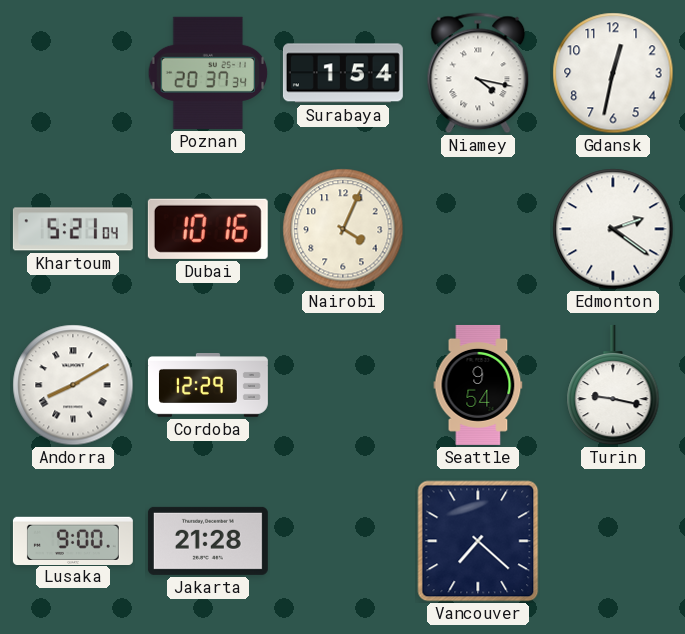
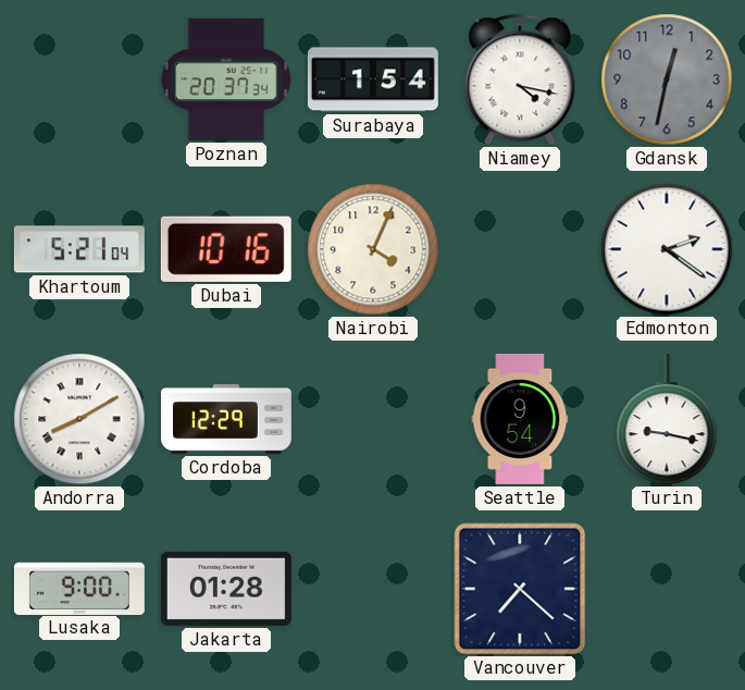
Gdansk dial: white -> grey (667, 79)
Jakarta: 21:28 -> 01:28 (226, 589)
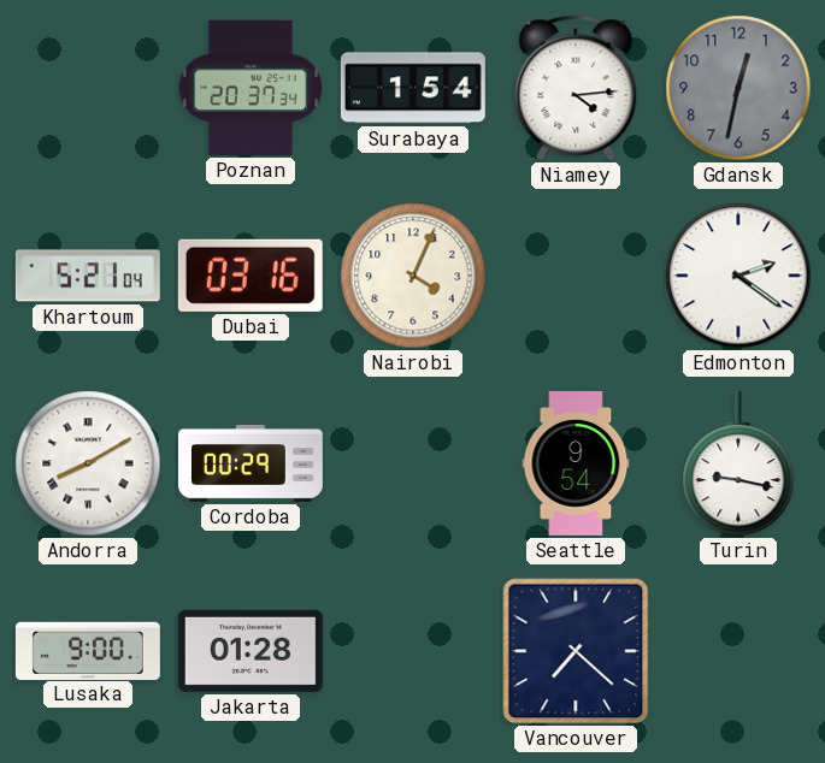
Niamey: 4:17 -> 4:14 (576, 88)
Dubai: 10:16 -> 03:16 (251, 276)
Cordoba: 12:29 -> 00:29 (251, 465)
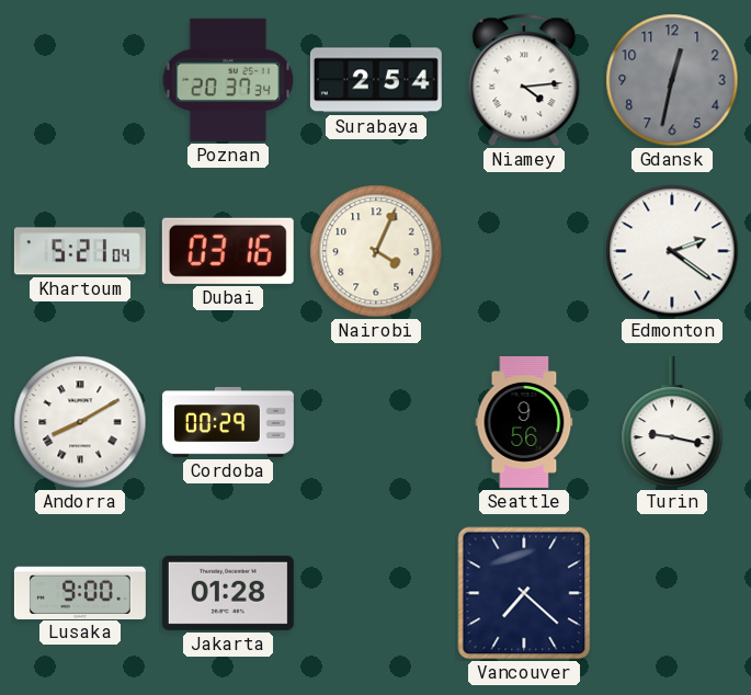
Surabaya: 1:54 -> 2:54 (376, 80)
Seattle: 9:54 -> 9:56 (524, 422)
